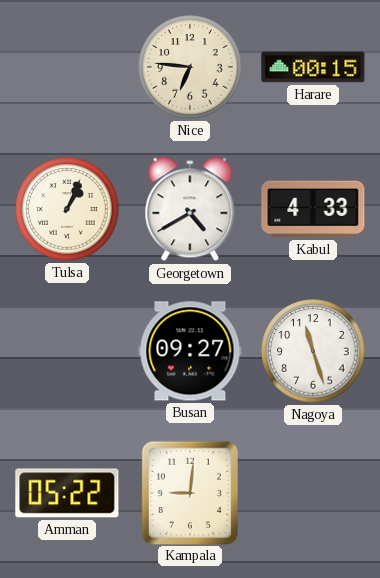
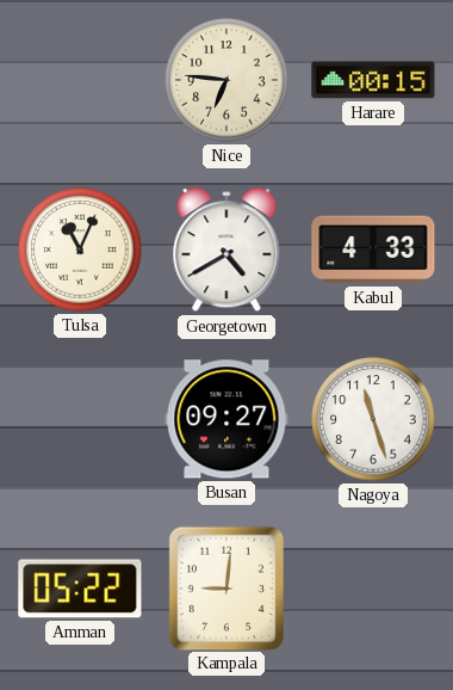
Tulsa: 1:04 -> 11:04 (80, 249)
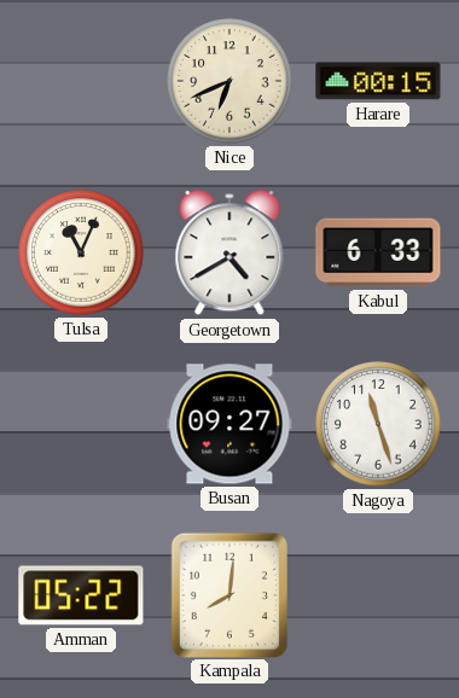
Nice: 6:46 -> 6:41 (230, 81)
Kabul: 4:33 -> 6:33 (378, 252)
Kampala: 9:01 -> 8:01 (228, 594)
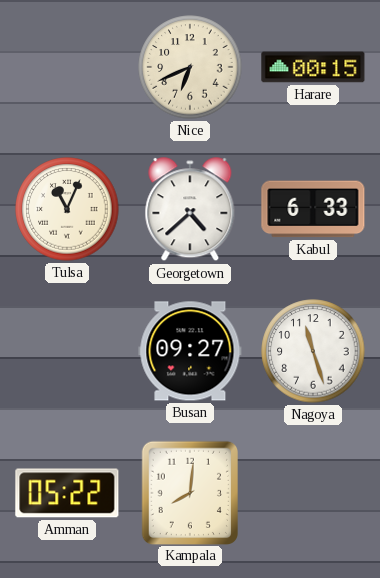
Georgetown: 4:40 -> 4:38 (190, 210)
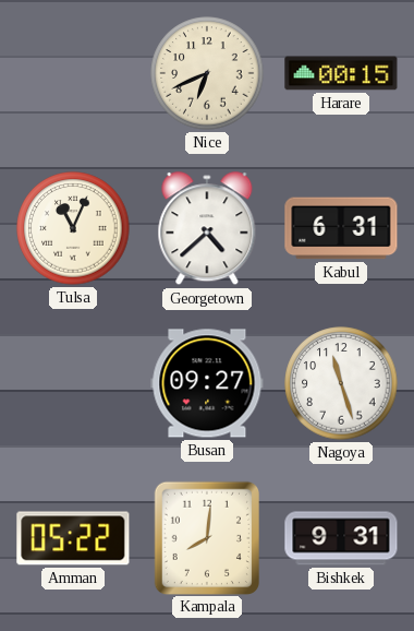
Kabul: 6:33 -> 6:31 (341, 228)
Bishkek: none -> 9:31 (341, 538)
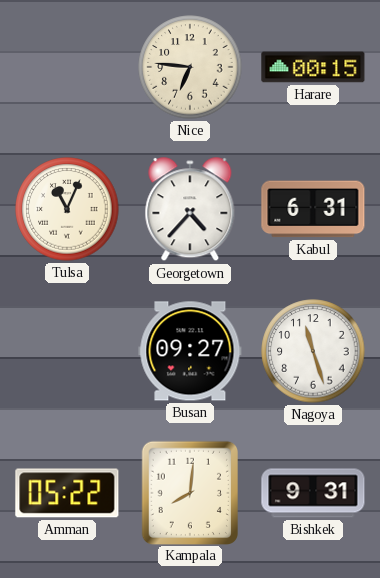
Nice: 6:41 -> 6:46 (190, 67)
Georgetown: 4:38 -> 4:37 (190, 210)
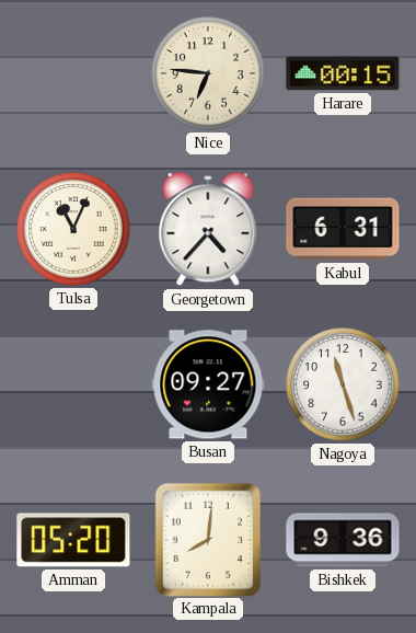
Amman: 05:22 -> 05:20 (73, 540)
Bishkek: 9:31 -> 9:36 (343, 540)
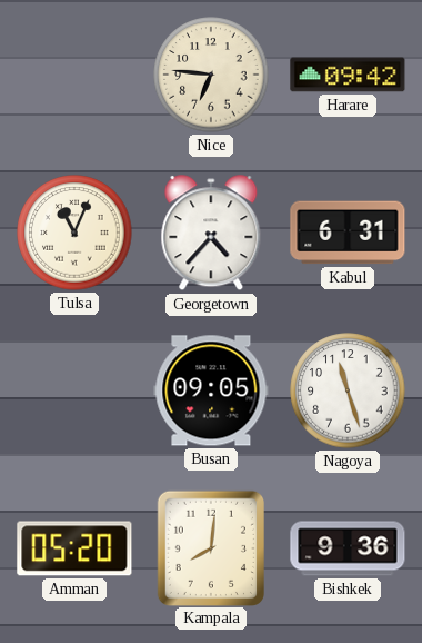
Harare: 00:15 -> 09:42 (348, 75)
Busan: 09:27 -> 09:05 (211, 390)
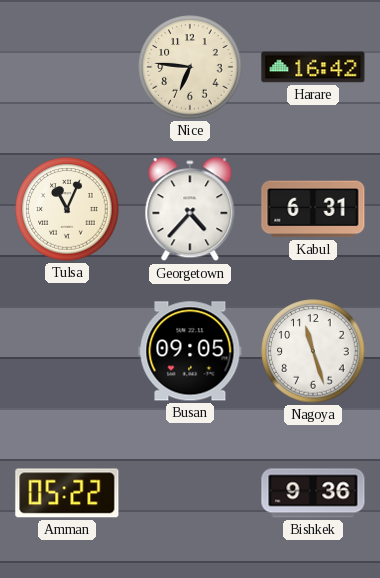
Harare: 09:42 -> 16:42 (313, 67)
Amman: 05:20 -> 05:22 (67, 493)
Kampala: 8:01 -> none (210, 547)
